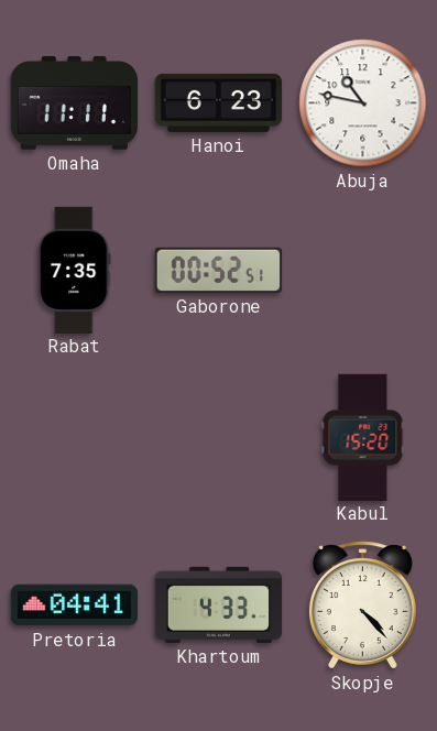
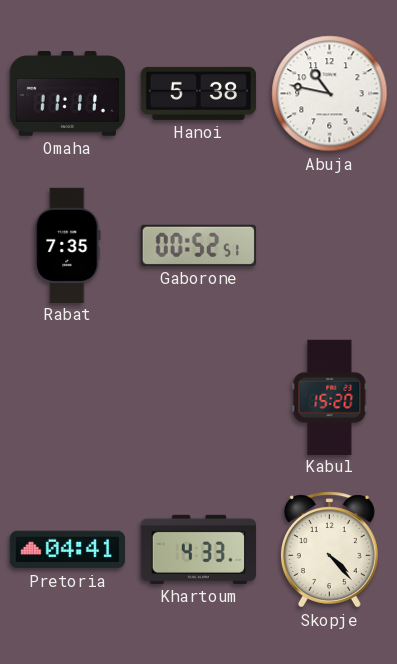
Hanoi: 6:23 -> 5:38 (198, 93)
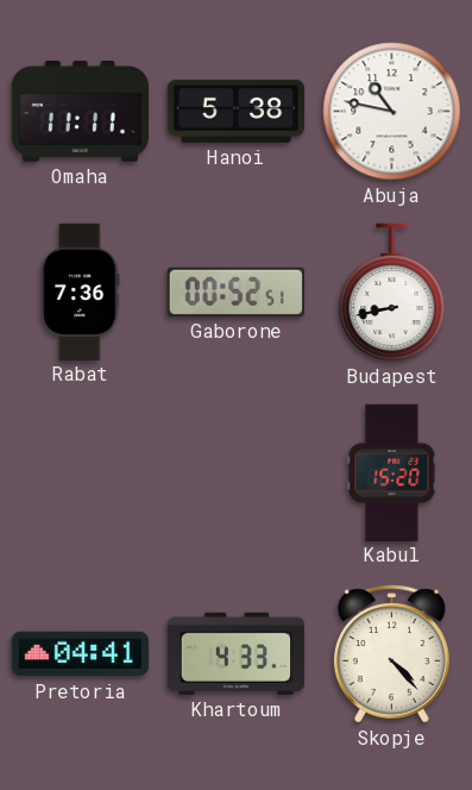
Rabat: 7:35 -> 7:36 (81, 291)
Budapest: none -> 8:43 (392, 293)
